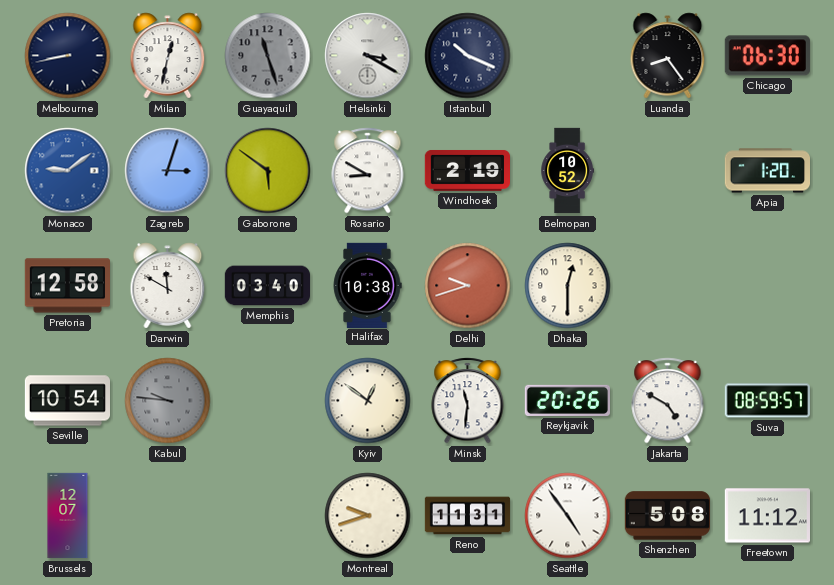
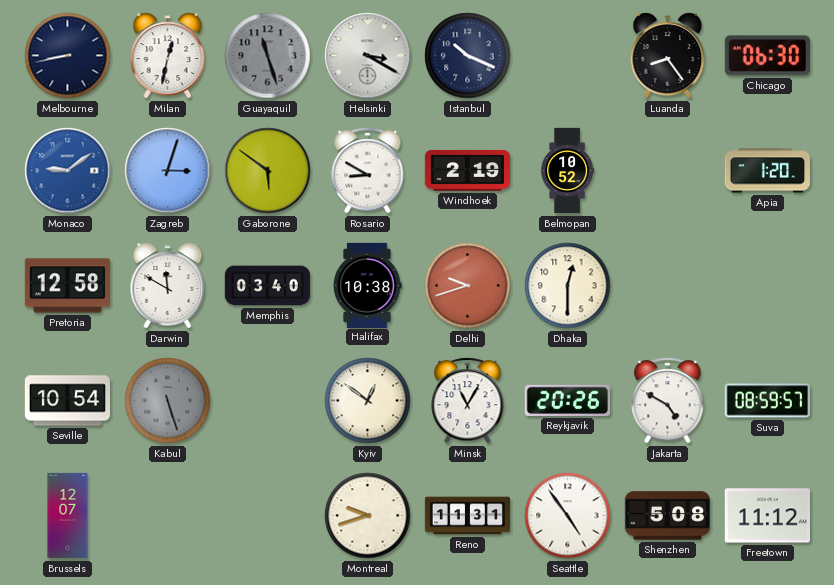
Kabul: 9:46 -> 5:27 (168, 401)
Minsk: 11:31 -> 11:05 (468, 401)
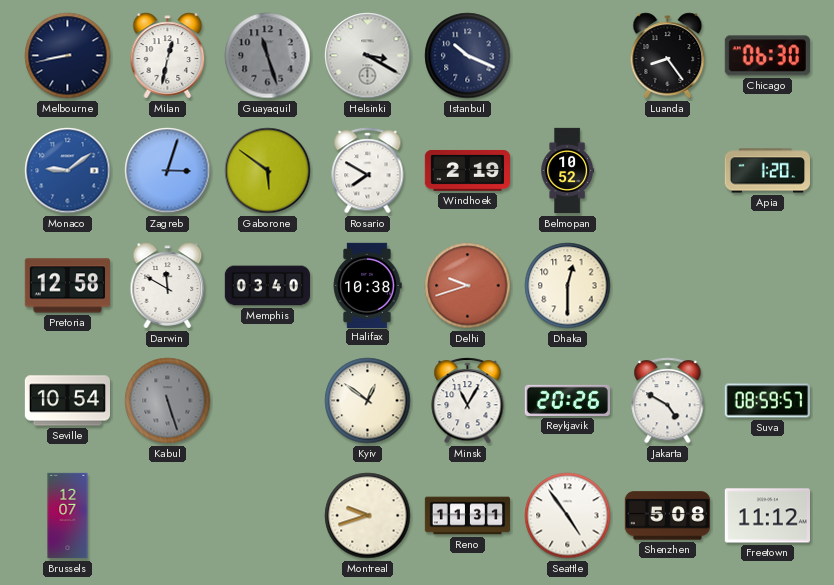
Rosario: 8:50 -> 7:50 (368, 171)
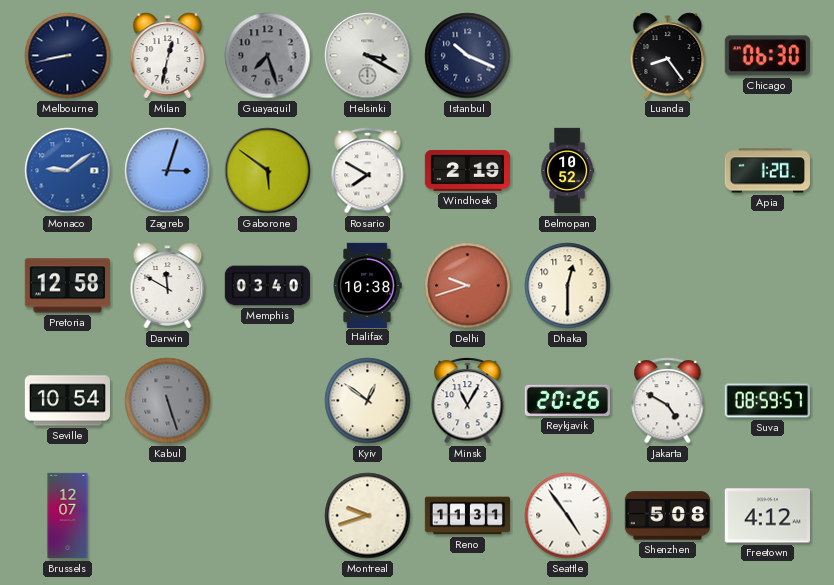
Guayaquil: 11:27 -> 7:27 (268, 56)
Freetown: 11:12 -> 4:12 (767, 516)
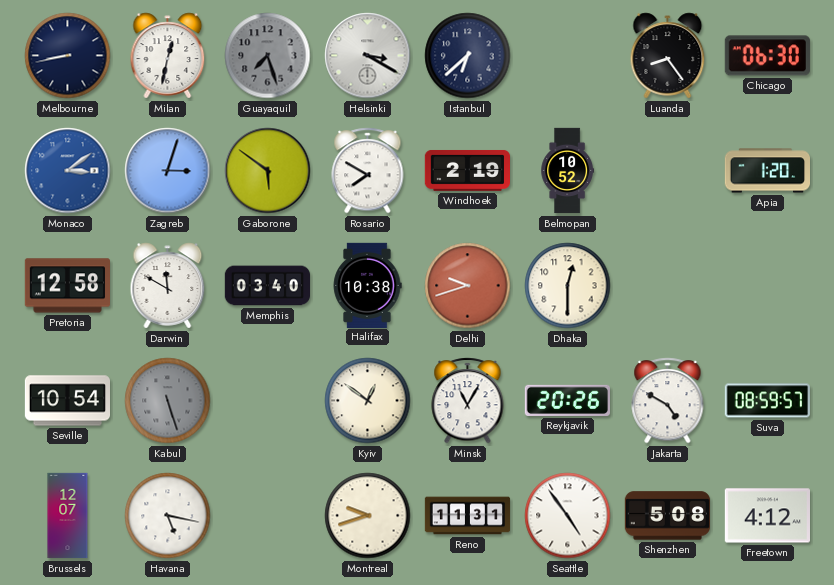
Istanbul: 10:19 -> 6:38 (468, 56)
Monaco: 9:09 -> 3:09 (68, 171)
Havana: none -> 5:17 (168, 516)
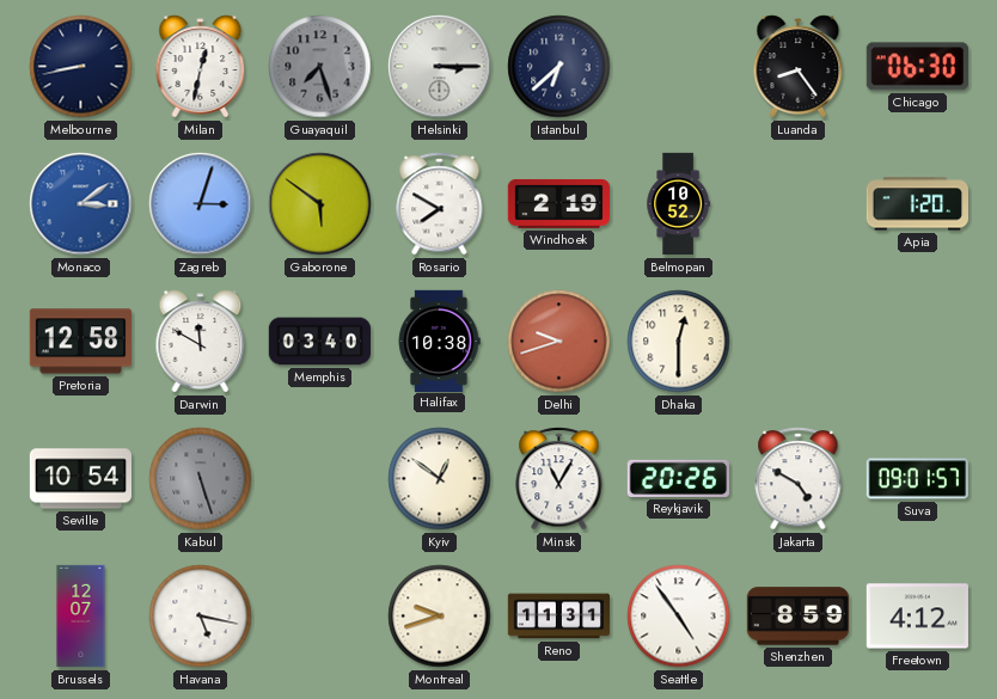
Helsinki: 3:20 -> 3:15 (440, 67)
Suva: 08:59 -> 09:01 (917, 479)
Shenzhen: 5:08 -> 8:59 (797, 617)
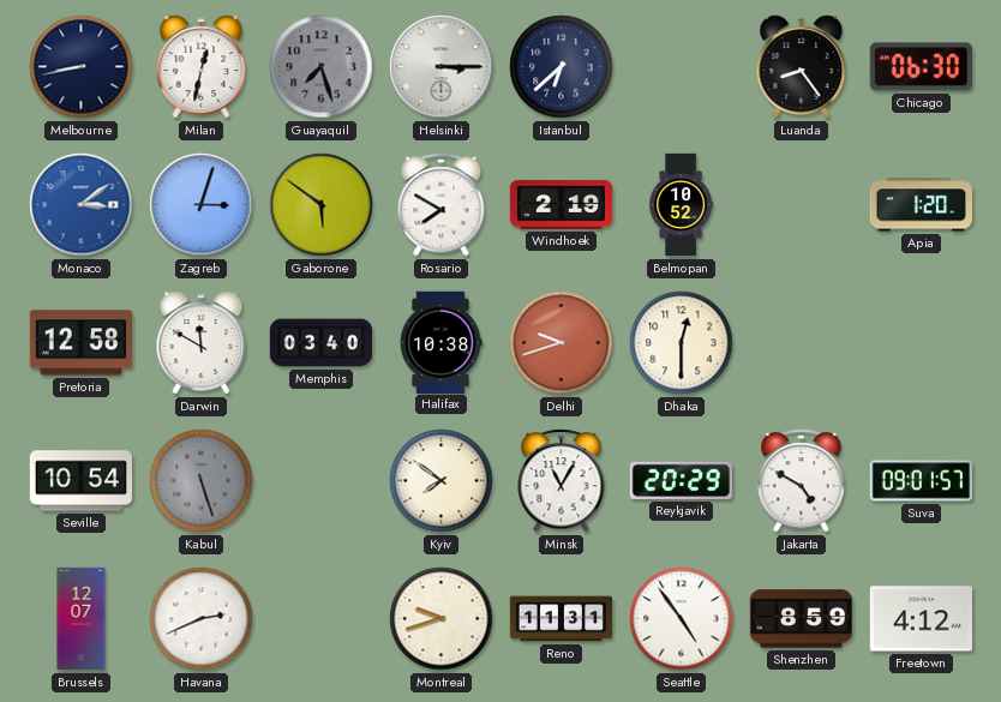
Kyiv: 12:51 -> 7:51 (442, 481)
Reykjavik: 20:26 -> 20:29 (681, 480)
Havana: 5:17 -> 2:41 (202, 619)
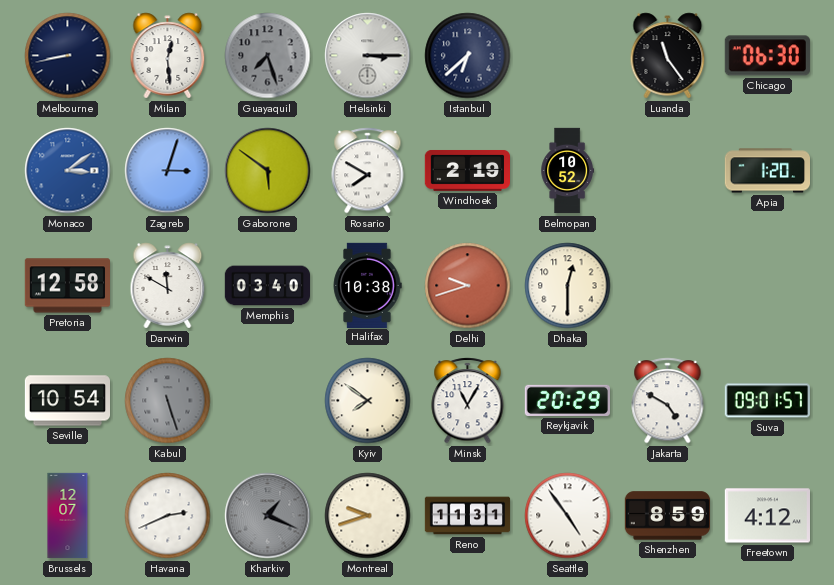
Milan: 12:32 -> 12:29 (168, 56)
Luanda: 8:24 -> 11:24 (668, 56)
Kharkiv: none -> 1:19 (268, 516)
